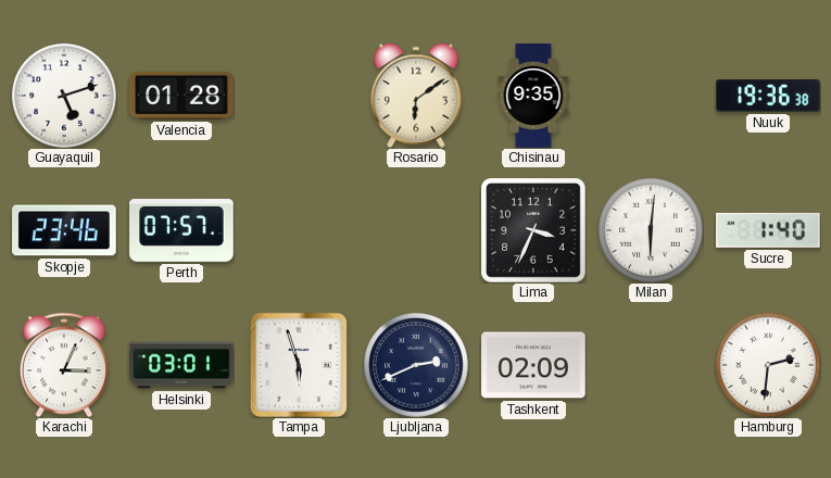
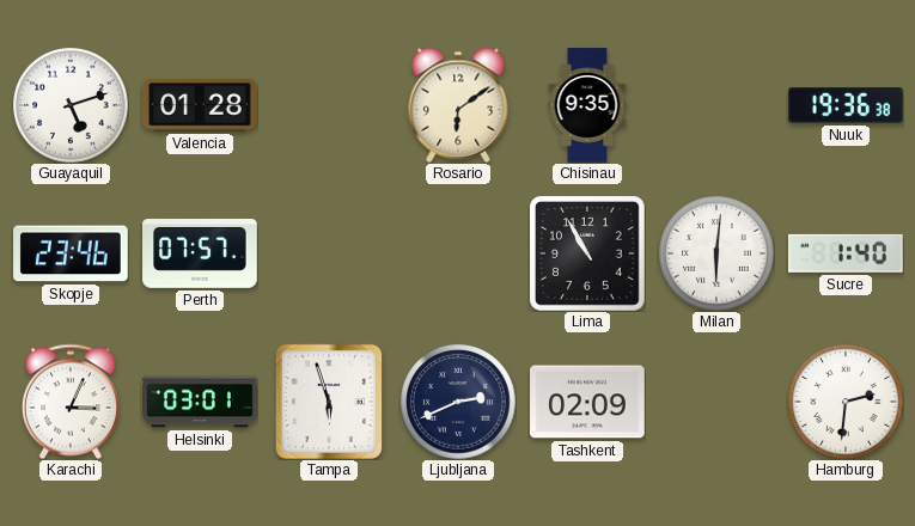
Lima: 3:34 -> 10:55 (587, 253)
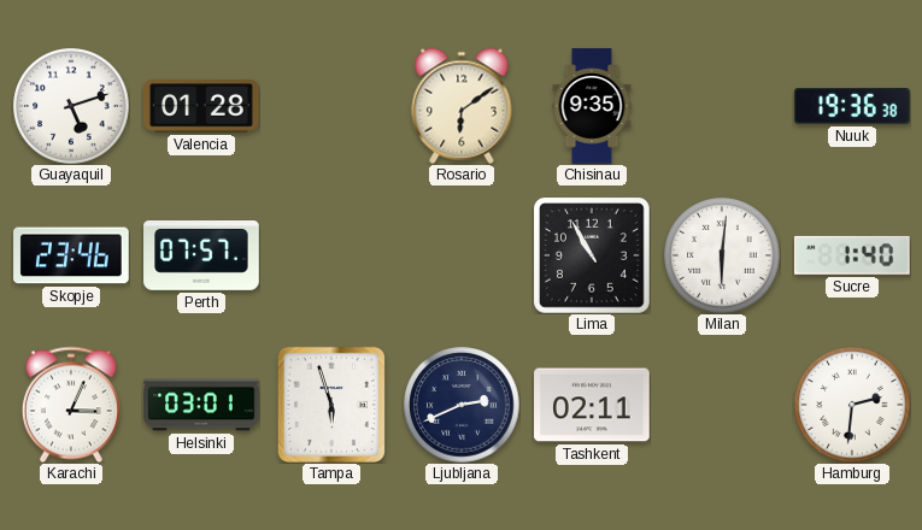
Tashkent: 02:09 -> 02:11 (592, 405)
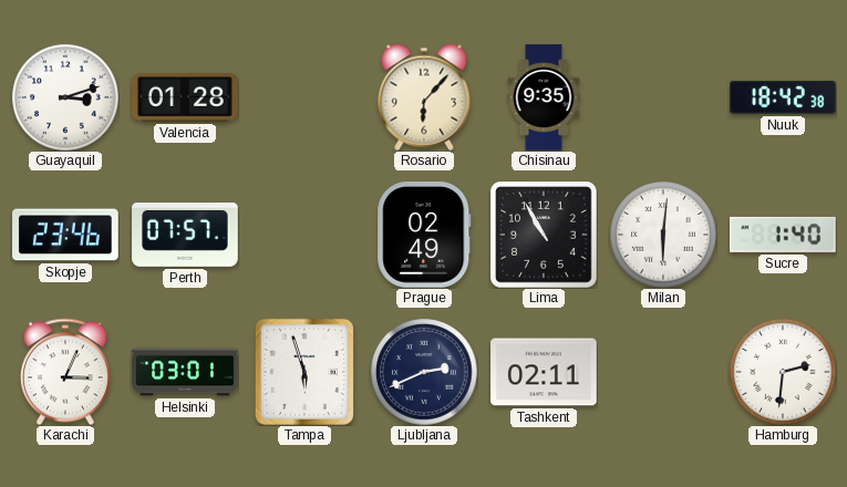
Guayaquil: 5:12 -> 3:12 (65, 97)
Rosario: 6:09 -> 6:07 (424, 97)
Nuuk: 19:36 -> 18:42 (783, 97)
Prague: none -> 02:49 (424, 236)
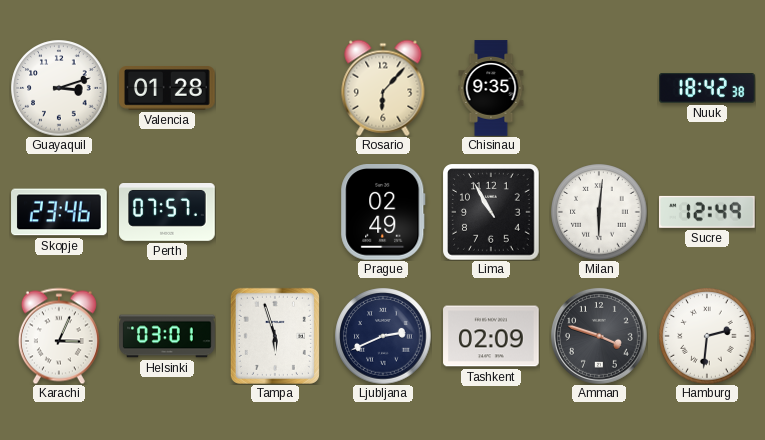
Sucre: 1:40 -> 12:49 (708, 212)
Tashkent: 02:11 -> 02:09 (491, 336)
Amman: none -> 3:48 (599, 336)
